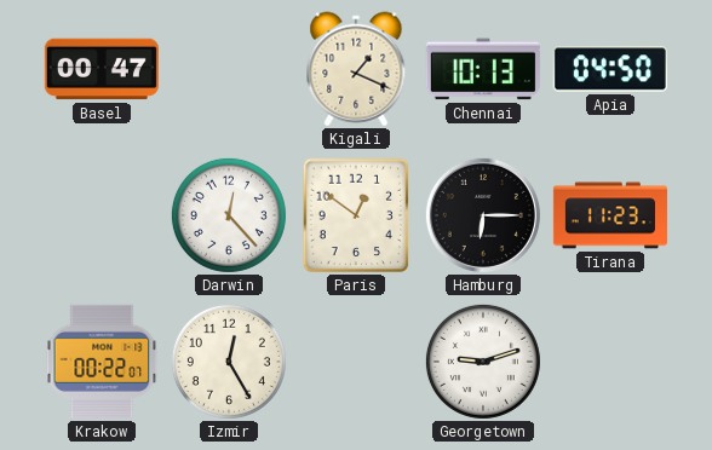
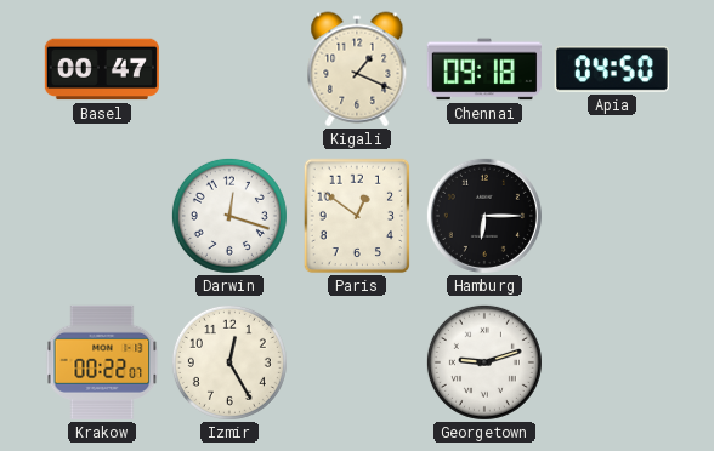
Chennai: 10:13 -> 09:18 (484, 69)
Darwin: 12:23 -> 12:18 (229, 216)
Tirana: 11:23 -> none (610, 215)
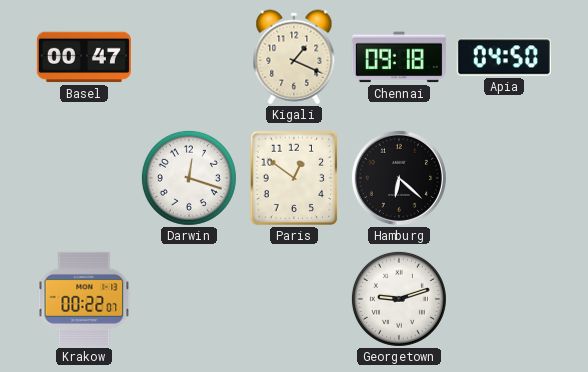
Hamburg: 6:15 -> 6:22 (399, 178)
Izmir: 12:25 -> none (229, 362)
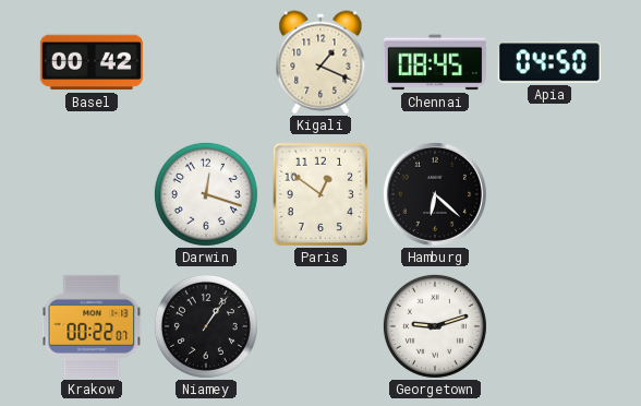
Basel: 00:47 -> 00:42 (92, 62)
Chennai: 09:18 -> 08:45 (435, 62)
Niamey: none -> 1:06 (206, 326)
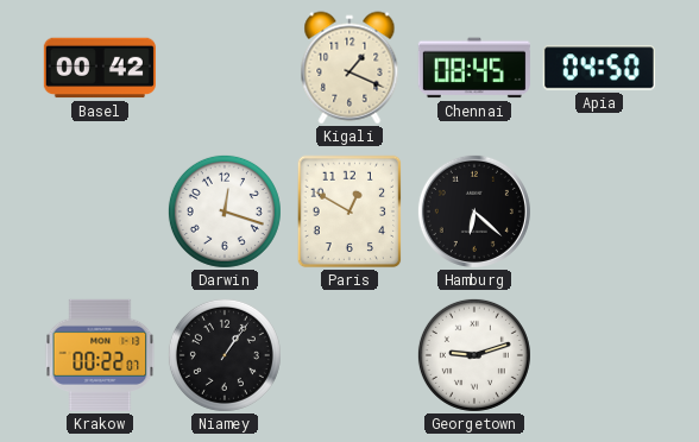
Paris: 12:51 -> 12:50 (349, 211)
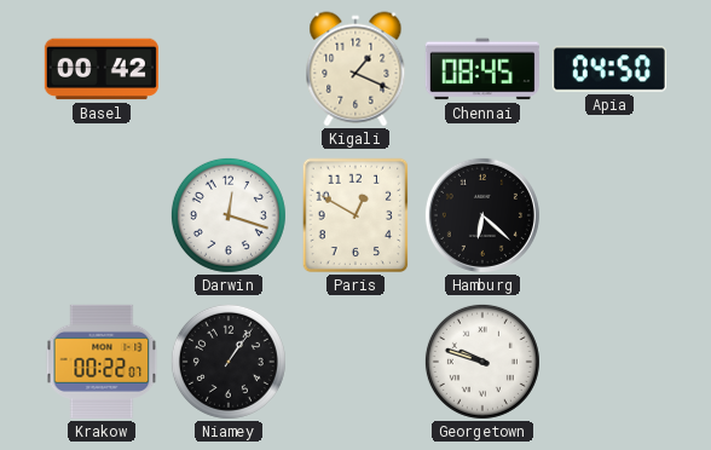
Georgetown: 9:12 -> 9:48 (482, 362)
